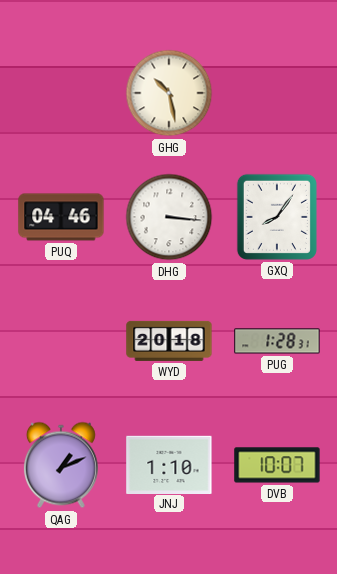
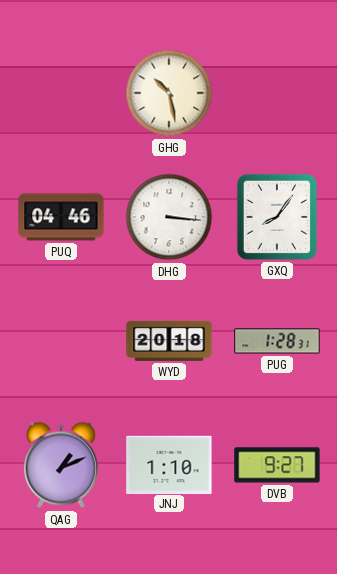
DVB: 10:07 -> 9:27 (277, 465)
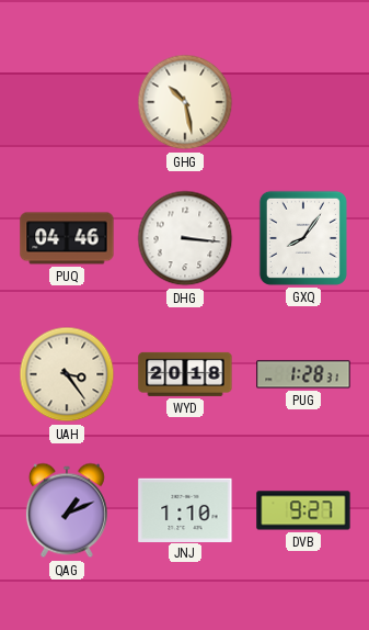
UAH: none -> 3:24 (67, 374)
